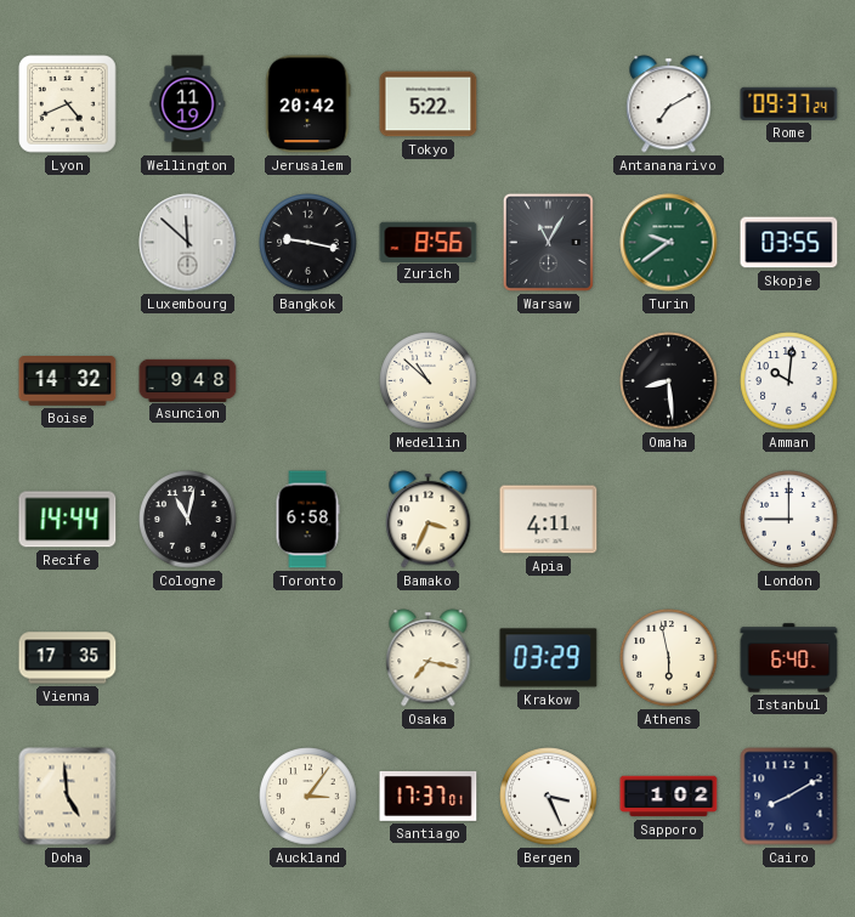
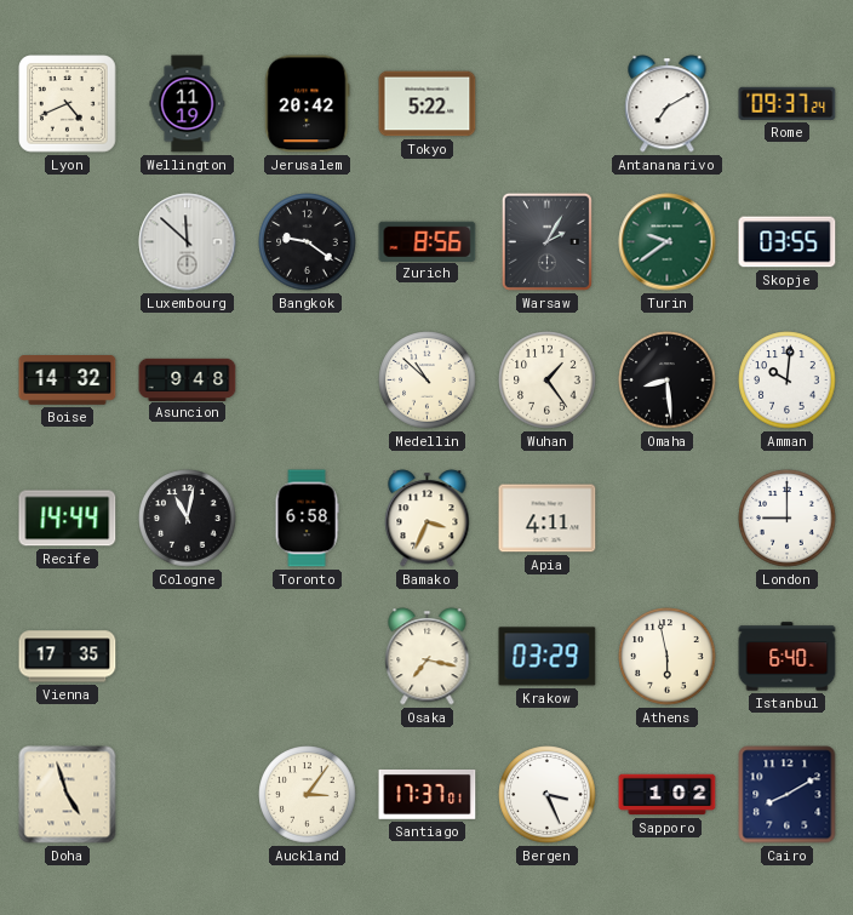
Bangkok: 9:17 -> 9:21 (308, 242)
Warsaw: 11:05 -> 2:05 (546, 241)
Wuhan: none -> 1:24 (548, 381)
Doha: 4:59 -> 4:57 (68, 795)
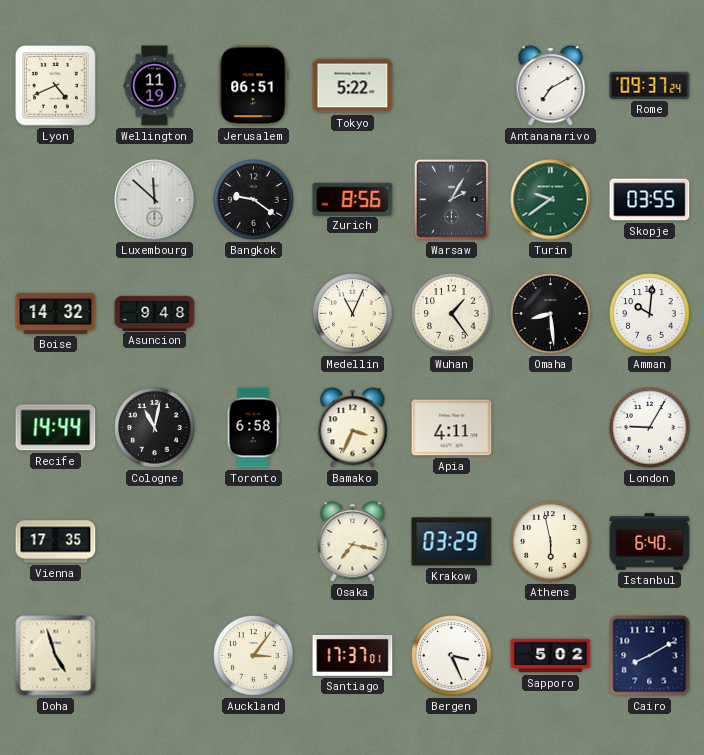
Jerusalem: 20:42 -> 06:51 (254, 86)
Medellin: 10:52 -> 11:04 (353, 314)
London: 9:00 -> 9:05 (650, 428)
Sapporo: 1:02 -> 5:02 (551, 656)
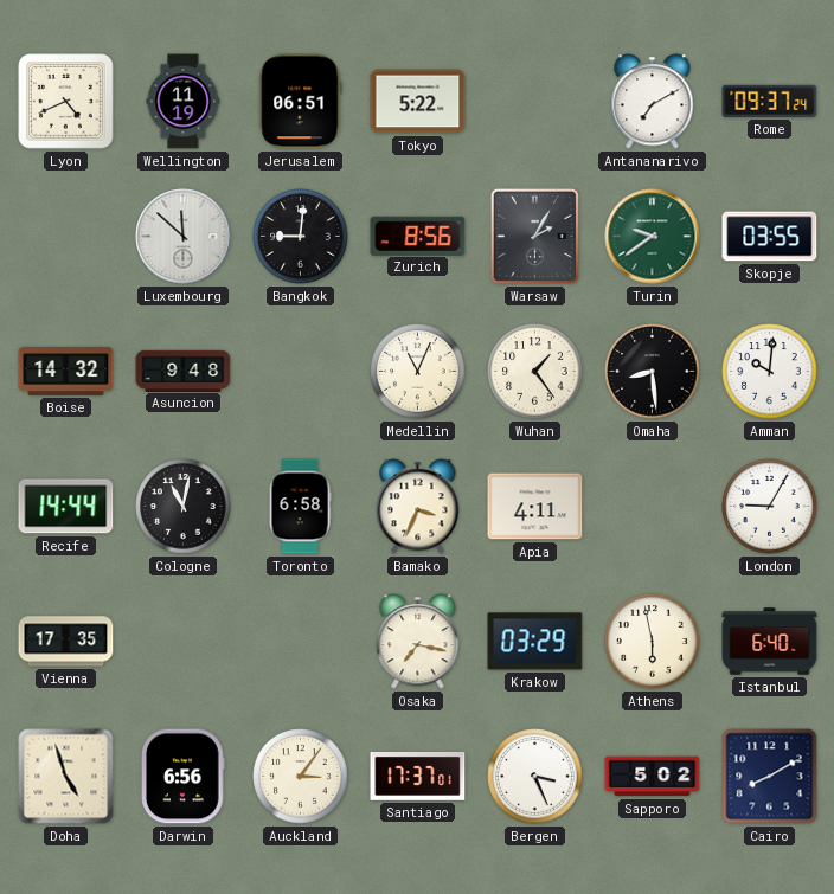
Bangkok: 9:21 -> 9:01 (301, 237)
Darwin: none -> 6:56 (184, 777)
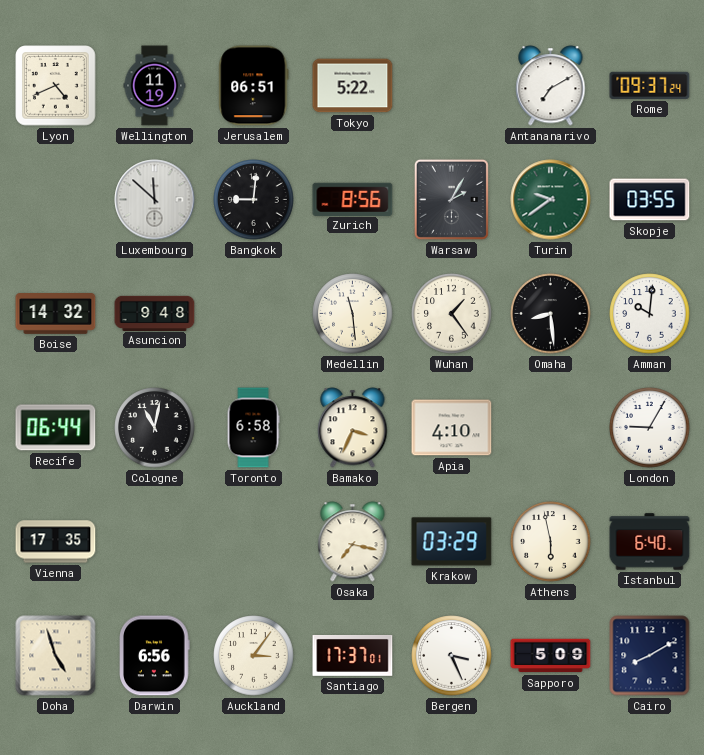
Medellin: 11:04 -> 11:29 (353, 314)
Recife: 14:44 -> 06:44 (56, 428)
Apia: 4:11 -> 4:10 (452, 428)
Sapporo: 5:02 -> 5:09 (551, 656)
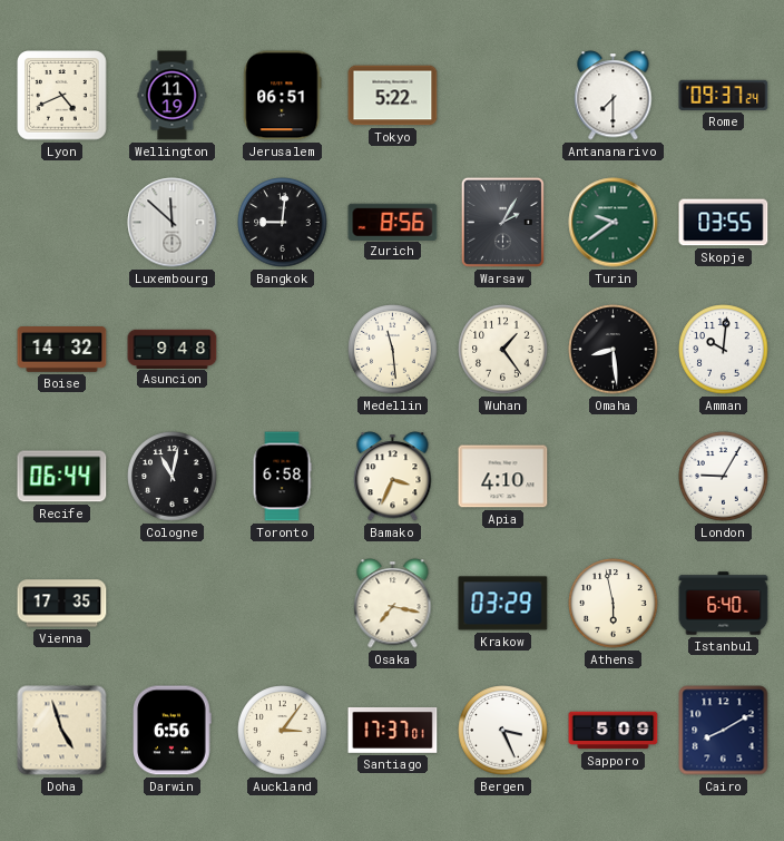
Antananarivo: 7:10 -> 7:30 (614, 96)
